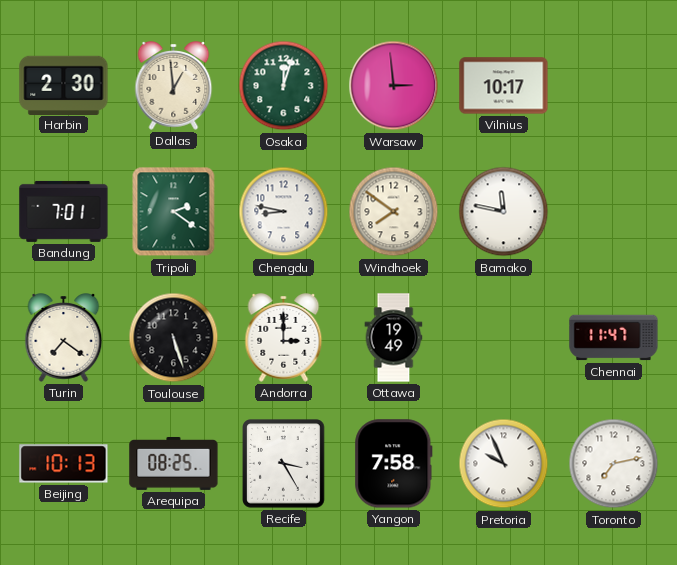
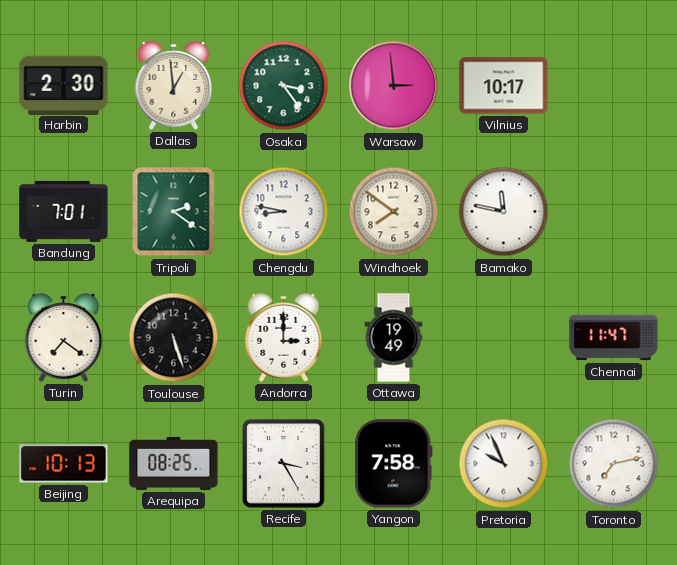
Osaka: 12:03 -> 3:24 (284, 86)
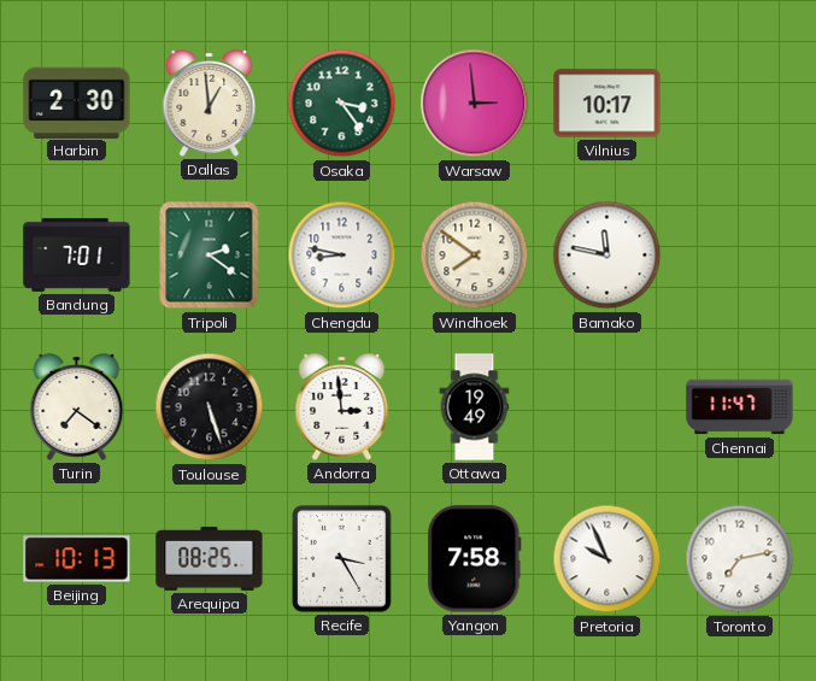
Andorra: 3:00 -> 2:59 (342, 407)
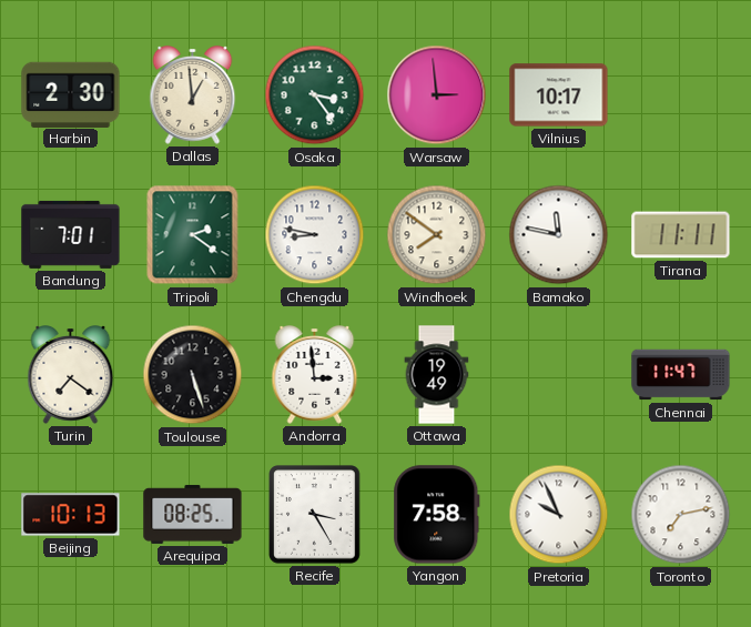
Tirana: none -> 11:11 (681, 235)
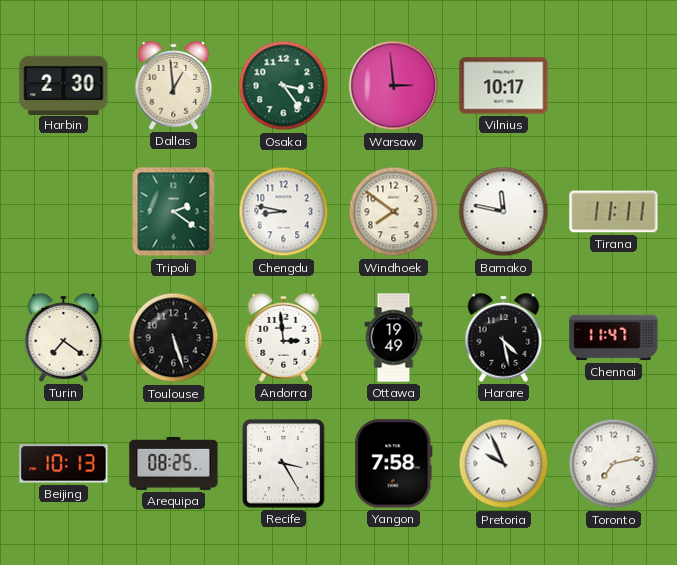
Bandung: 7:01 -> none (71, 234)
Harare: none -> 4:28 (504, 338)
